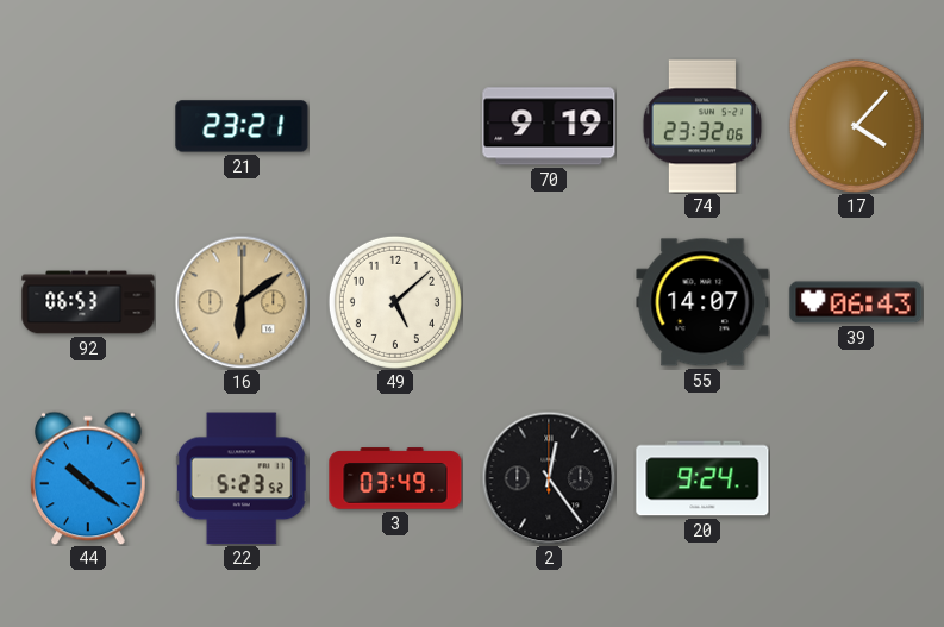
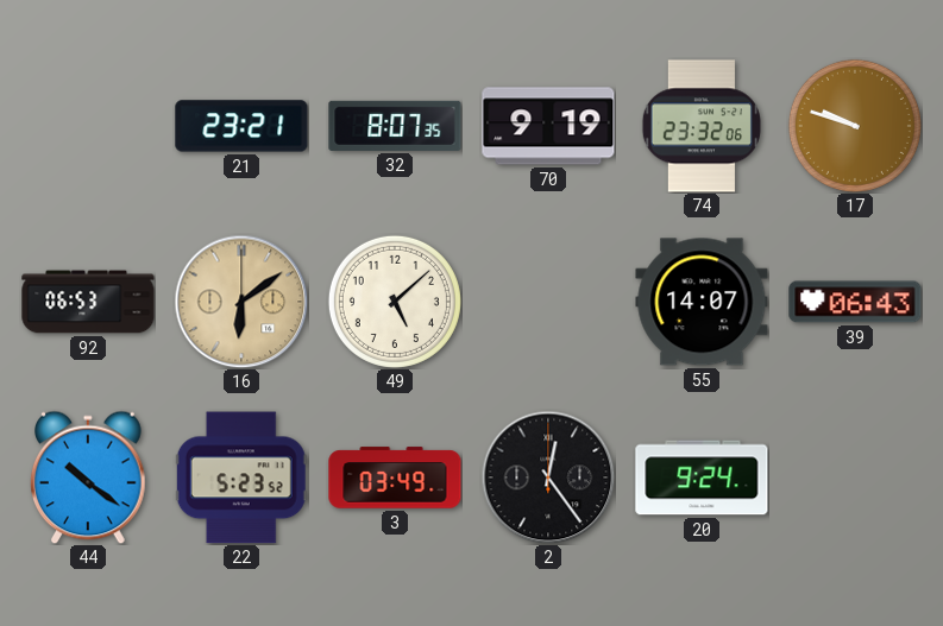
32: none -> 8:07 (395, 126)
17: 4:07 -> 9:48 (855, 126)
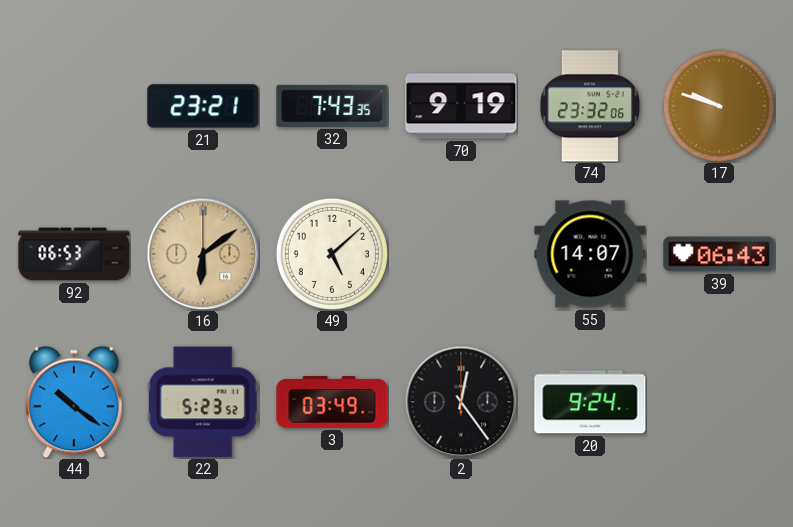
32: 8:07 -> 7:43 (332, 106)
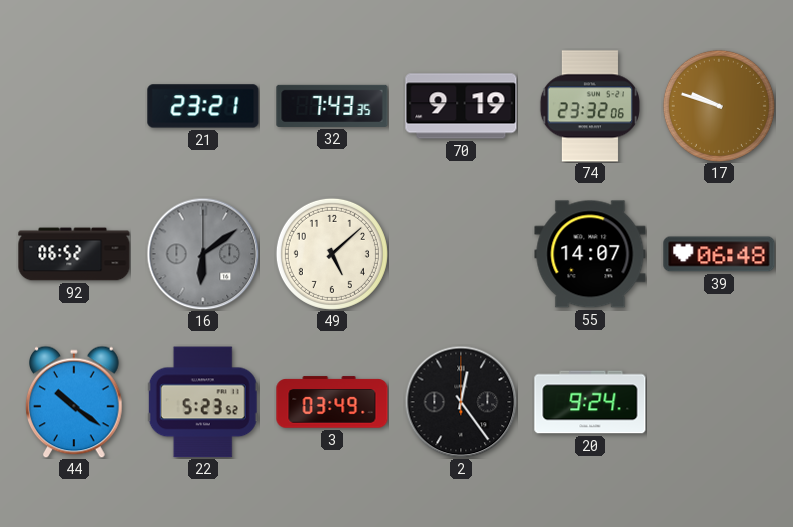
92: 06:53 -> 06:52 (74, 254)
16 dial: champagne -> grey (203, 254)
39: 06:43 -> 06:48 (719, 254)
